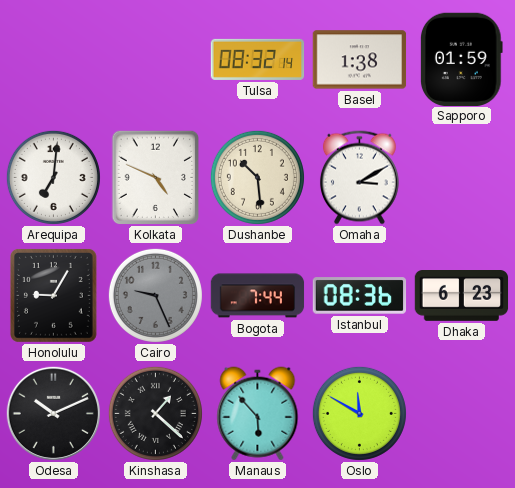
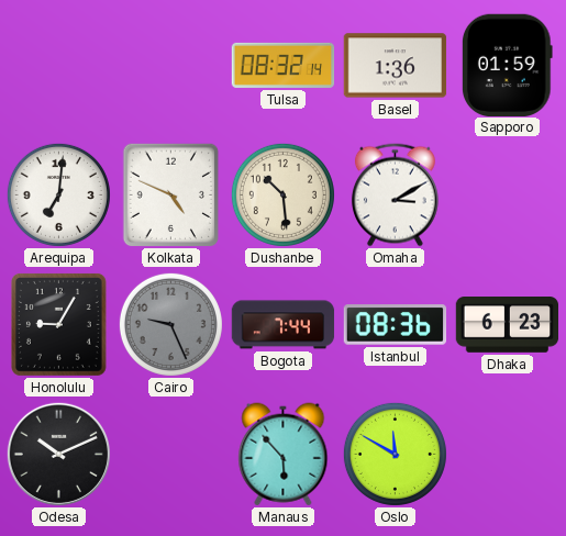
Basel: 1:38 -> 1:36 (396, 66)
Kinshasa: 1:22 -> none (155, 413)
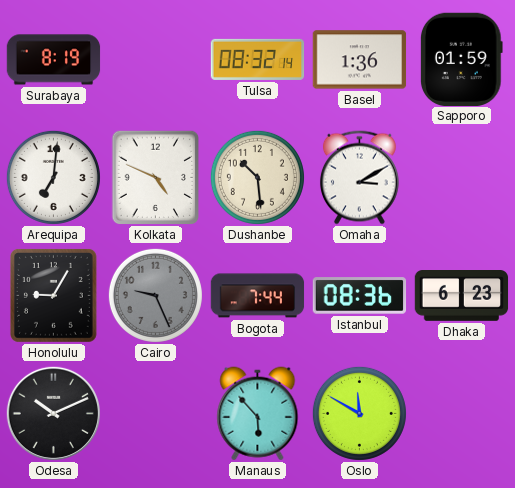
Surabaya: none -> 8:19 (54, 60)
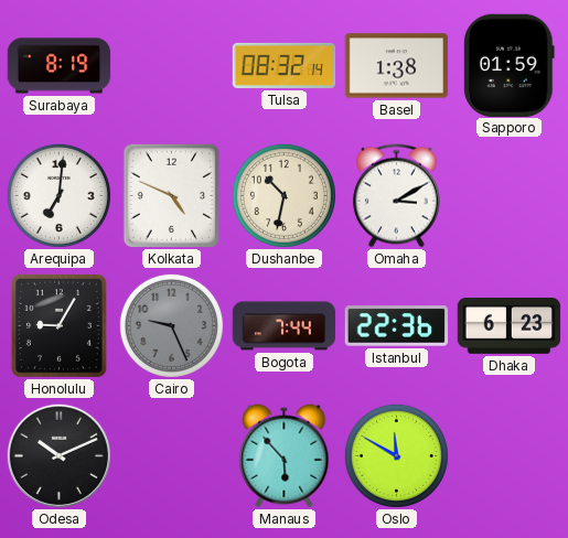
Basel: 1:36 -> 1:38 (397, 66)
Dushanbe: 10:29 -> 10:32 (283, 195)
Istanbul: 08:36 -> 22:36 (397, 326)
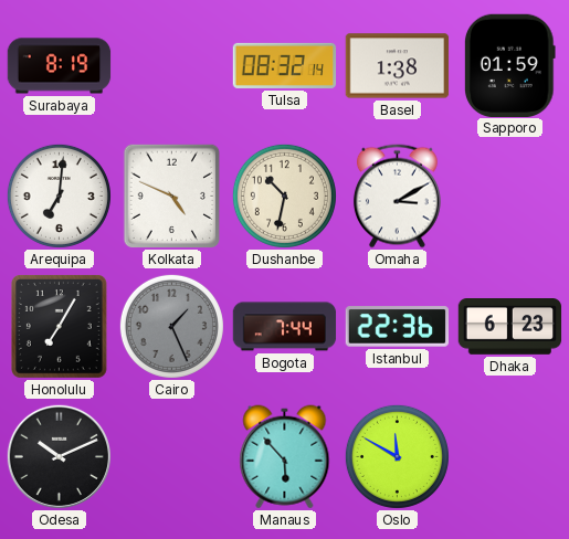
Honolulu: 9:05 -> 7:05 (59, 326)
Cairo: 9:26 -> 1:26 (171, 326)
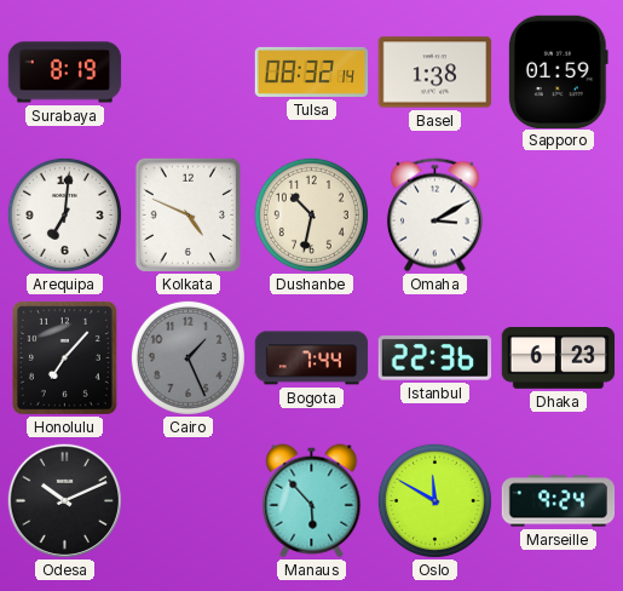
Honolulu: 7:05 -> 7:07 (64, 357)
Marseille: none -> 9:24 (559, 501)
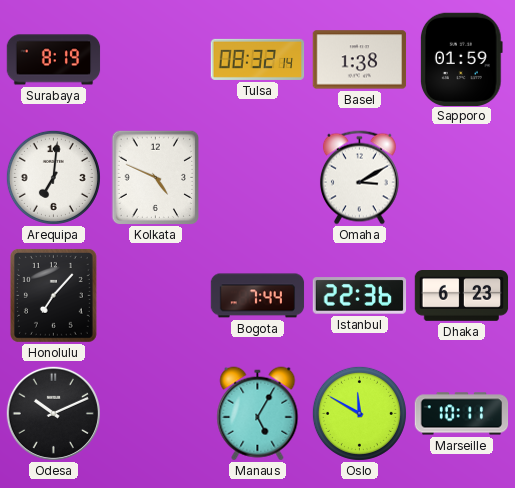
Dushanbe: 10:32 -> none (311, 214)
Cairo: 1:26 -> none (188, 357)
Manaus: 5:53 -> 5:05 (258, 414)
Marseille: 9:24 -> 10:11 (462, 414)
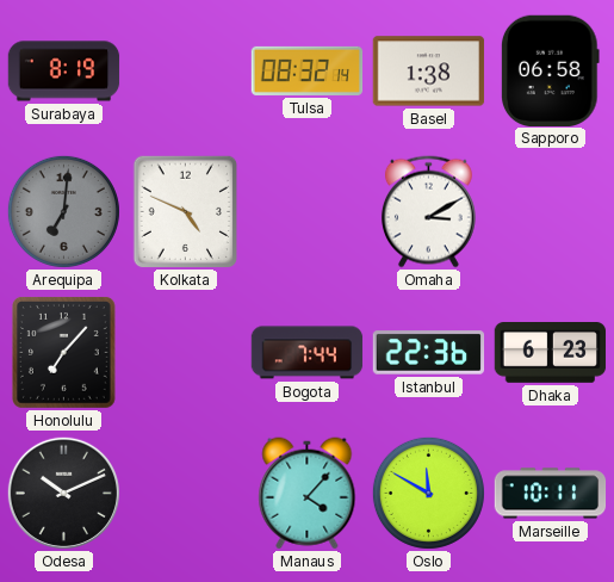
Sapporo: 01:59 -> 06:58 (550, 70)
Arequipa dial: white -> grey (63, 211)
Manaus: 5:05 -> 4:07 (308, 494)
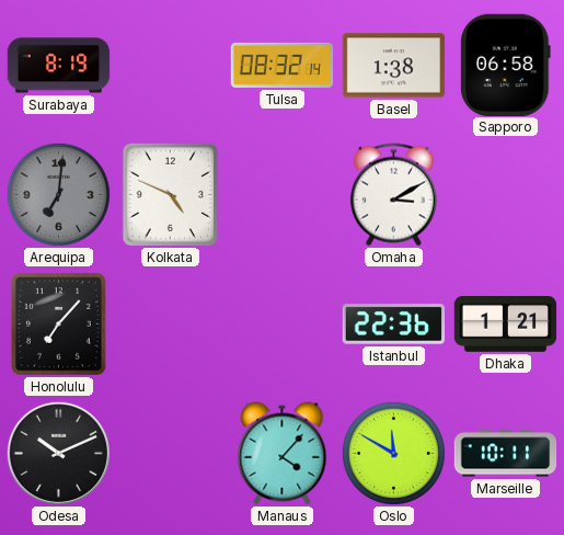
Bogota: 7:44 -> none (308, 353)
Dhaka: 6:23 -> 1:21 (506, 325)
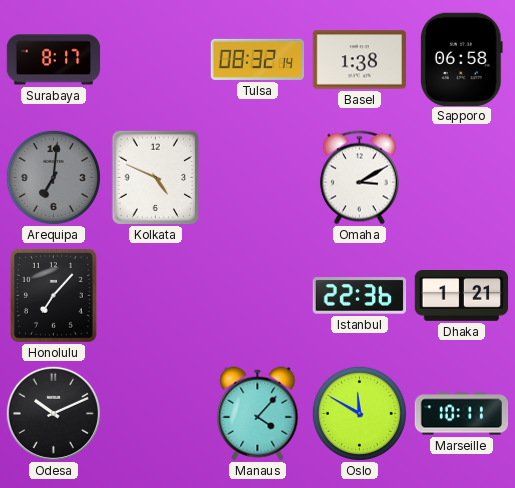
Surabaya: 8:19 -> 8:17 (54, 60)
